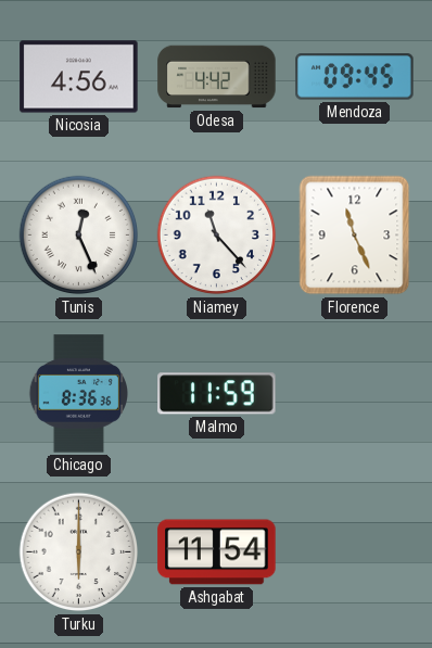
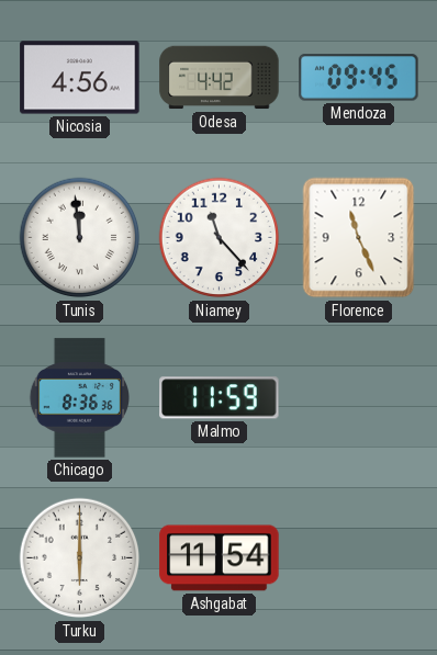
Tunis: 12:26 -> 11:59 (80, 238)
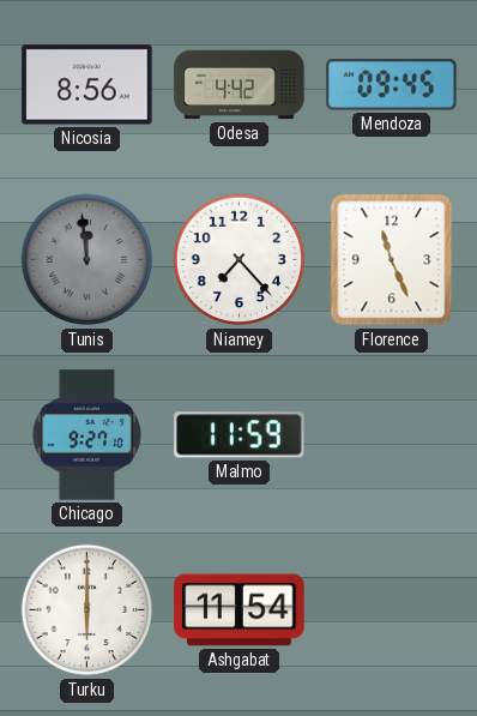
Nicosia: 4:56 -> 8:56 (87, 85)
Tunis dial: white -> grey (87, 260)
Niamey: 11:23 -> 7:23 (240, 260)
Chicago: 8:36 -> 9:27 (87, 435)
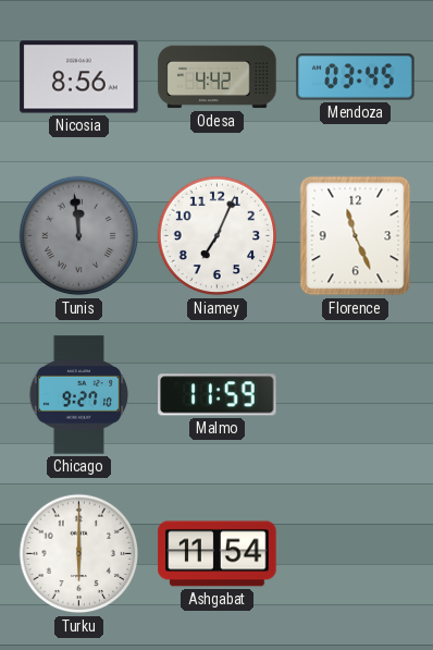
Mendoza: 09:45 -> 03:45 (356, 77)
Niamey: 7:23 -> 7:04 (218, 236)
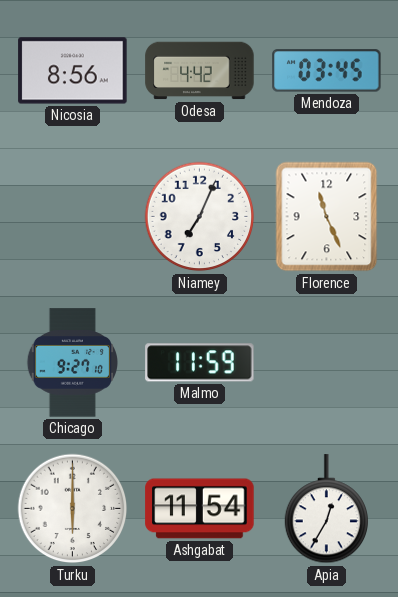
Tunis: 11:59 -> none (79, 236)
Apia: none -> 12:35 (326, 509)
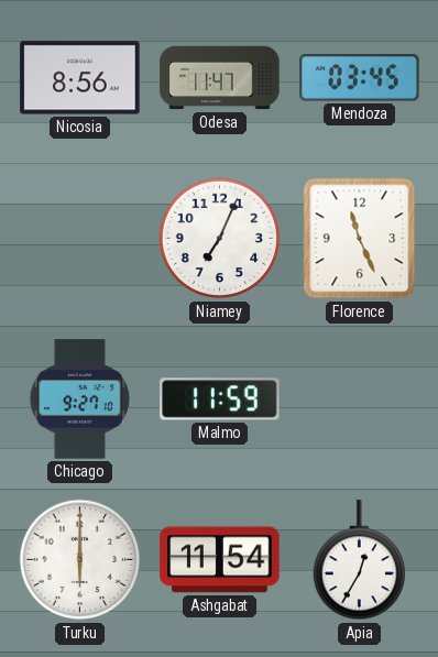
Odesa: 4:42 -> 11:47 (220, 78)
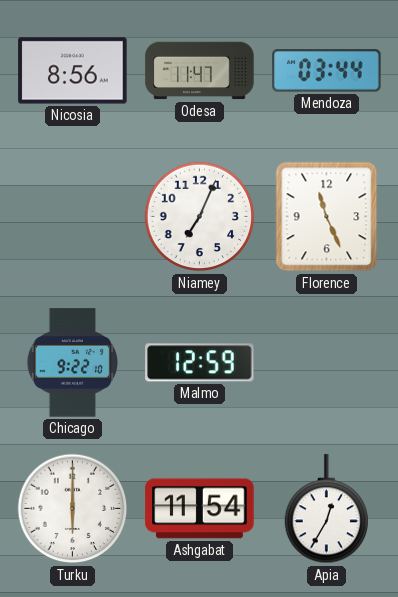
Mendoza: 03:45 -> 03:44 (327, 71)
Chicago: 9:27 -> 9:22 (73, 363)
Malmo: 11:59 -> 12:59 (200, 363)
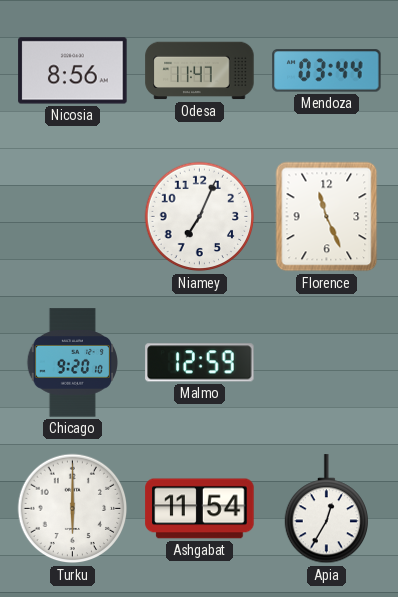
Chicago: 9:22 -> 9:20 (73, 363)
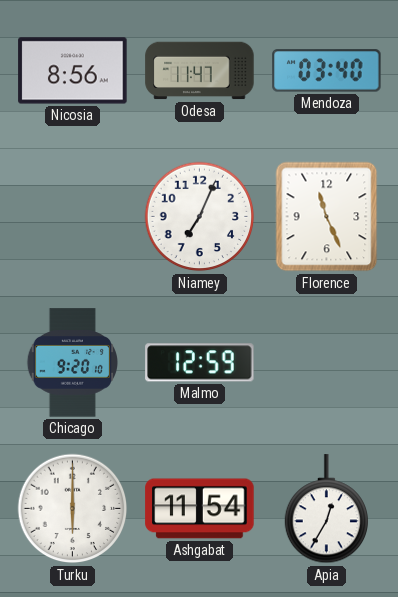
Mendoza: 03:44 -> 03:40 (327, 71)
